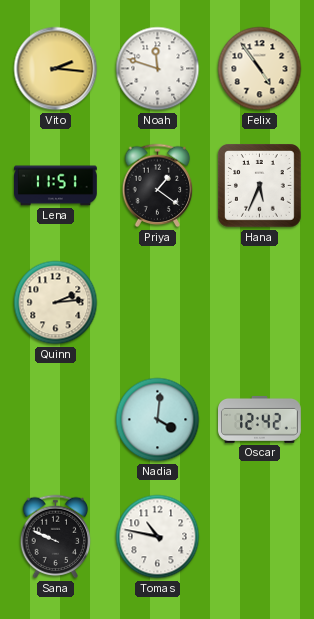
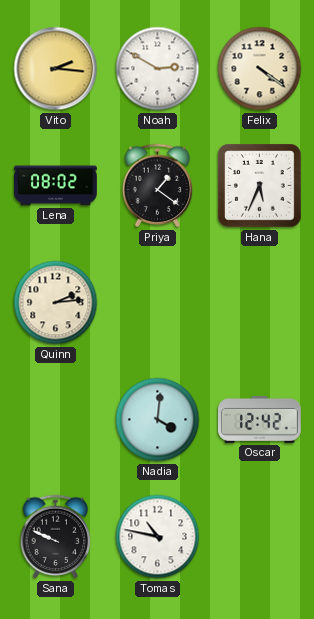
Noah: 11:48 -> 2:50 (158, 69)
Felix: 4:54 -> 4:21 (260, 69)
Lena: 11:51 -> 08:02 (56, 186)
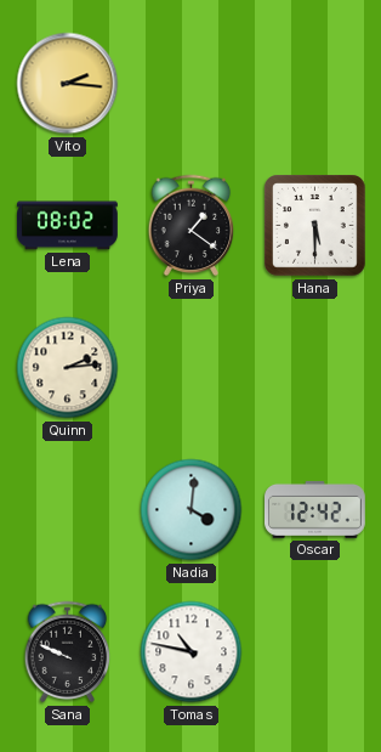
Noah: 2:50 -> none (158, 69)
Felix: 4:21 -> none (260, 69)
Hana: 5:34 -> 5:30 (315, 226)
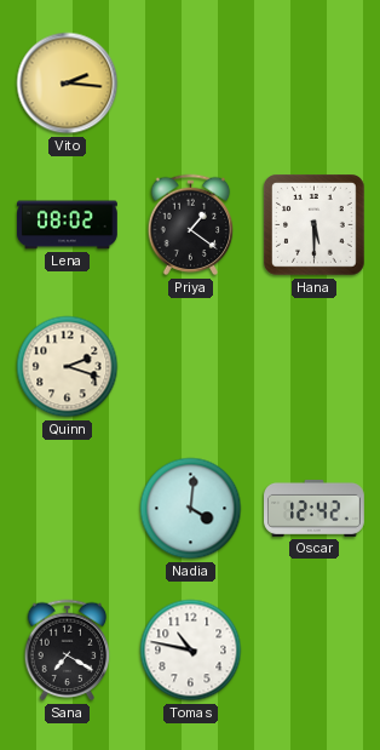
Quinn: 2:14 -> 2:18 (68, 367)
Sana: 9:49 -> 7:20 (68, 651)
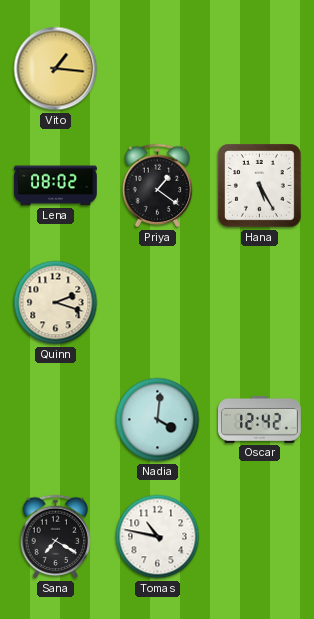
Vito: 2:16 -> 1:16 (56, 69)
Hana: 5:30 -> 5:25 (260, 186)
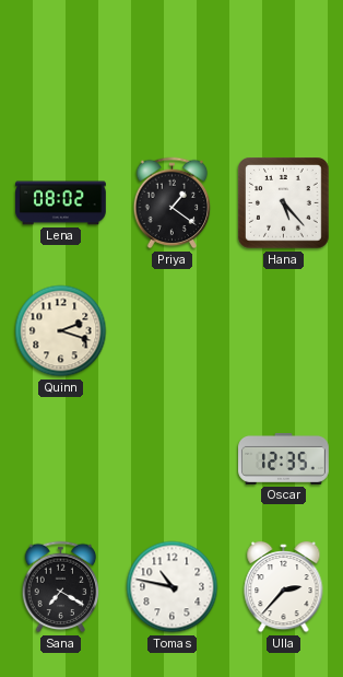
Vito: 1:16 -> none (56, 69)
Hana: 5:25 -> 5:23 (284, 203)
Nadia: 4:01 -> none (158, 420)
Oscar: 12:42 -> 12:35 (284, 458)
Ulla: none -> 2:37 (284, 587)
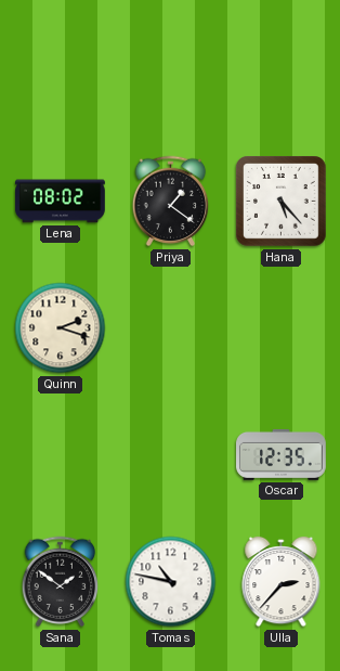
Sana: 7:20 -> 1:51 (61, 582)
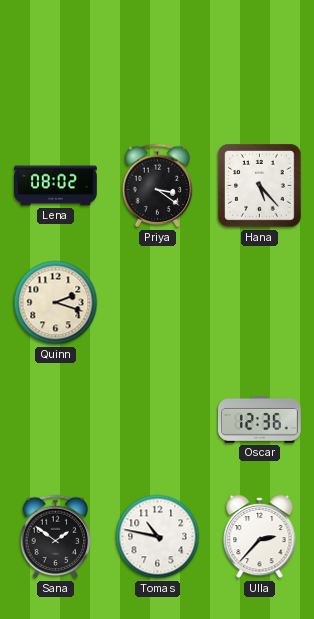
Priya: 1:21 -> 3:21 (158, 186)
Oscar: 12:35 -> 12:36 (260, 419)
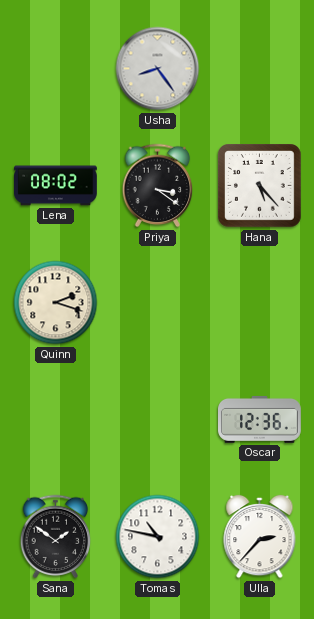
Usha: none -> 8:24 (158, 69)
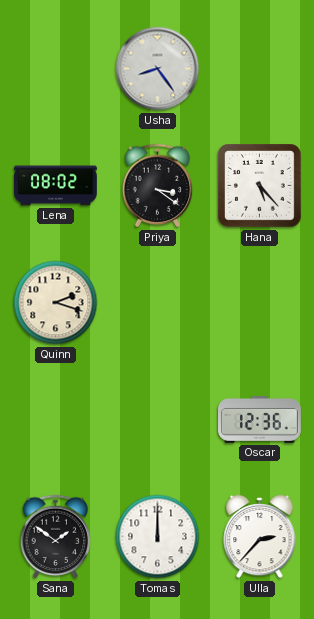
Tomas: 10:47 -> 12:00 (158, 537)
